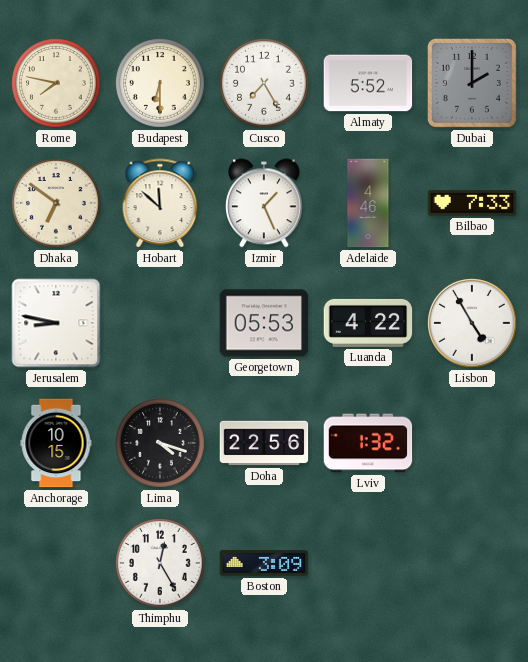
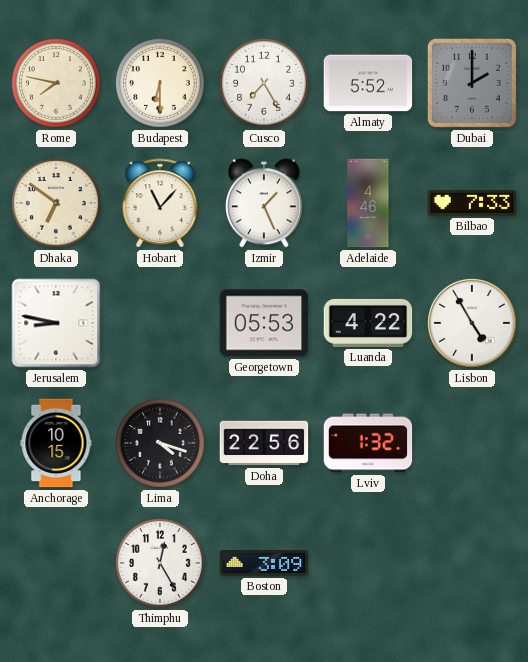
Hobart: 11:52 -> 11:07 (160, 203)
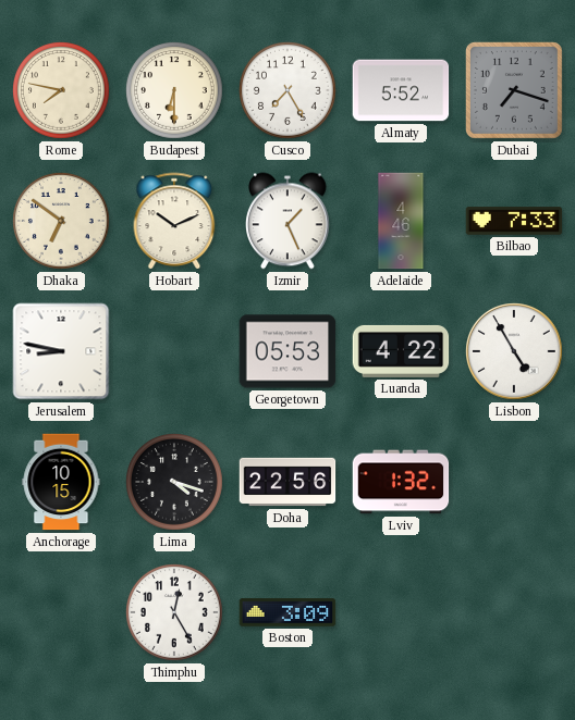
Dubai: 2:00 -> 7:18 (514, 90)
Hobart: 11:07 -> 10:11 (174, 221)
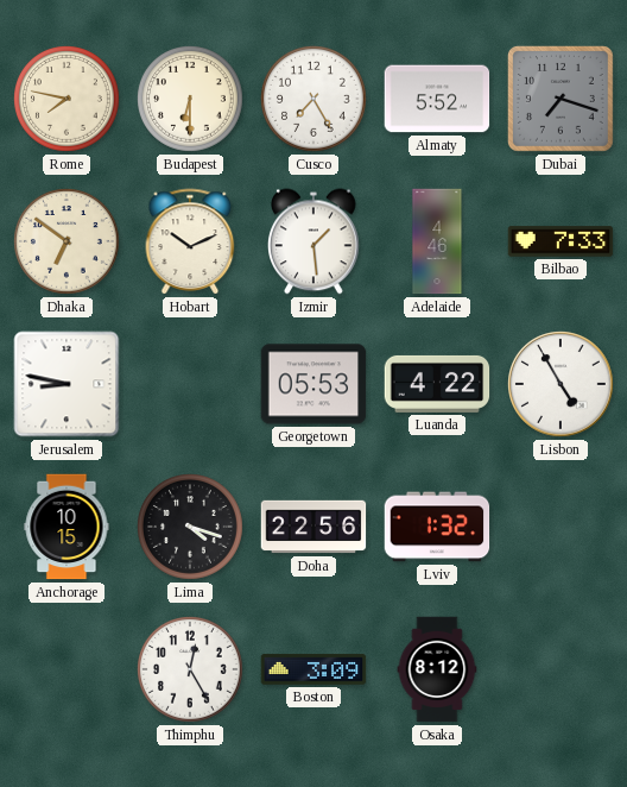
Izmir: 1:26 -> 1:29 (315, 241)
Osaka: none -> 8:12 (437, 669)
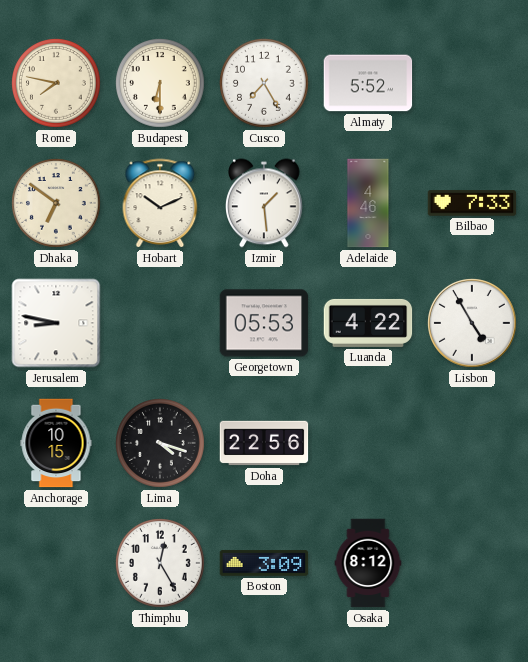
Dubai: 7:18 -> none (560, 99)
Lviv: 1:32 -> none (437, 527)
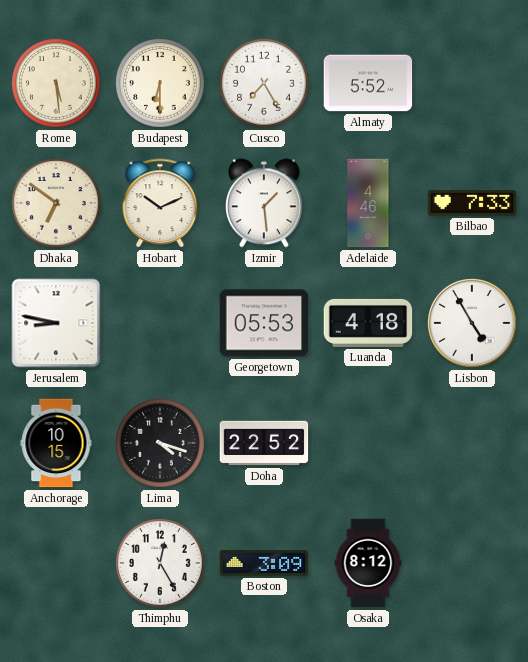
Rome: 7:47 -> 5:29 (57, 84)
Luanda: 4:22 -> 4:18 (368, 323)
Doha: 22:56 -> 22:52 (264, 443)
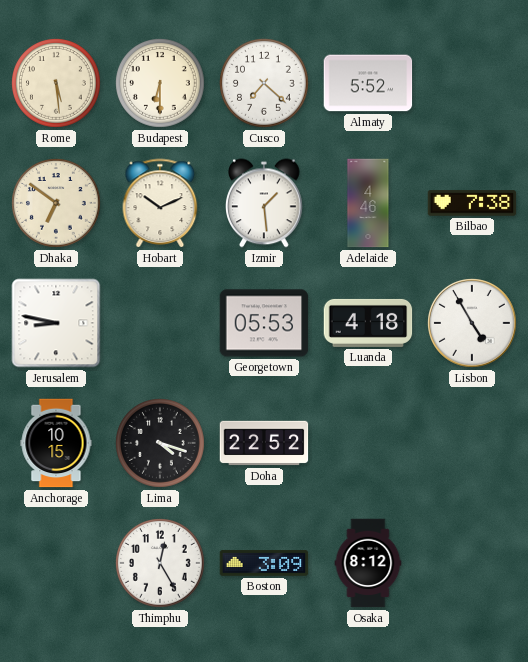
Cusco: 7:25 -> 7:22 (265, 84)
Bilbao: 7:33 -> 7:38 (472, 203)
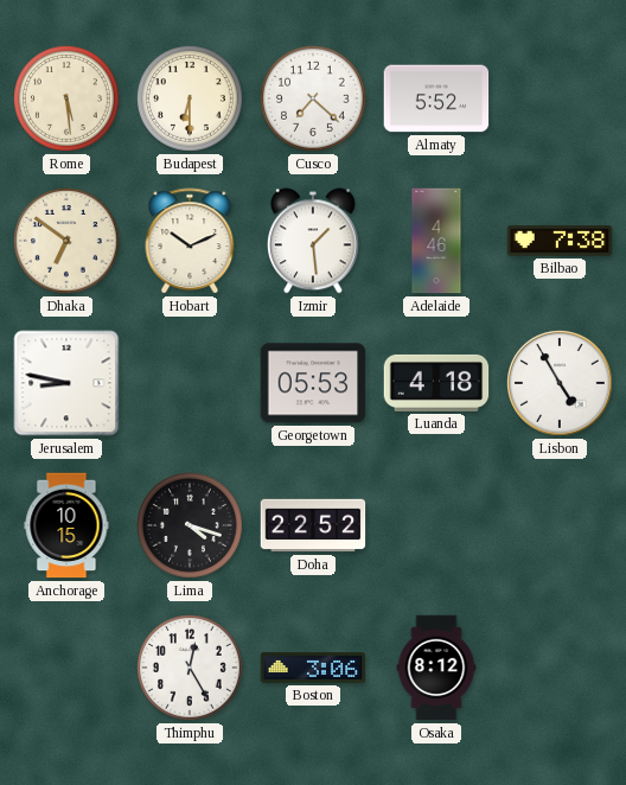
Boston: 3:09 -> 3:06 (313, 668)
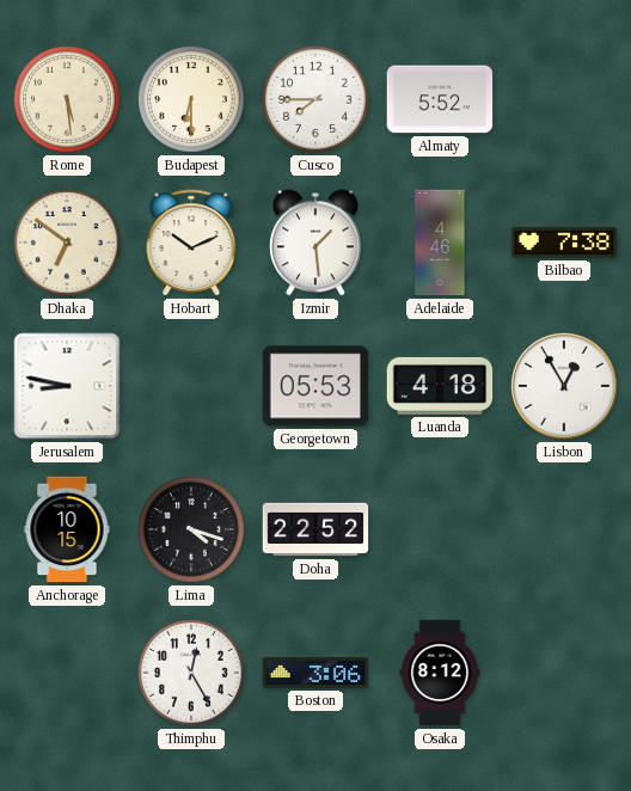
Cusco: 7:22 -> 7:45 (317, 100)
Lisbon: 4:55 -> 12:55 (565, 387)
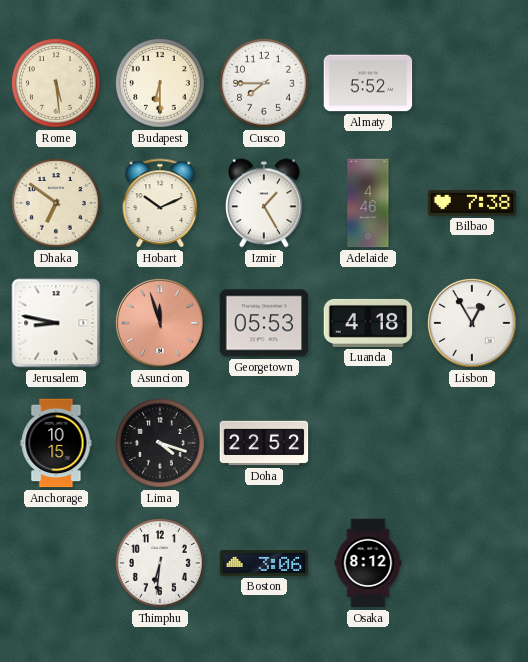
Izmir: 1:29 -> 1:25 (265, 203)
Asuncion: none -> 11:57 (161, 324)
Thimphu: 12:25 -> 6:31 (161, 564)
